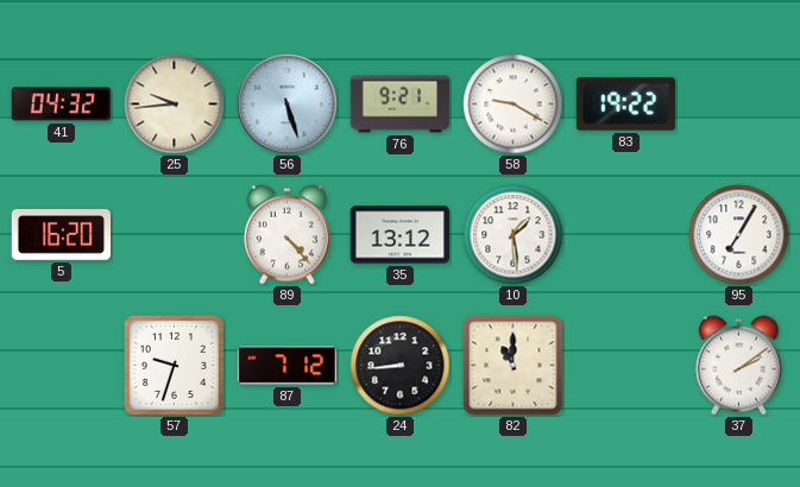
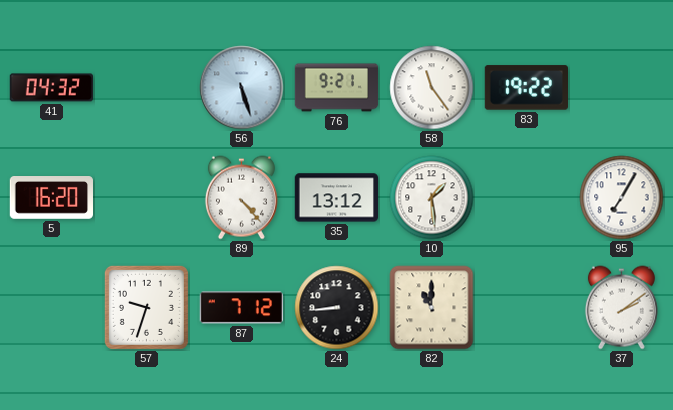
25: 9:44 -> none (175, 105)
58: 9:20 -> 11:24 (432, 88)
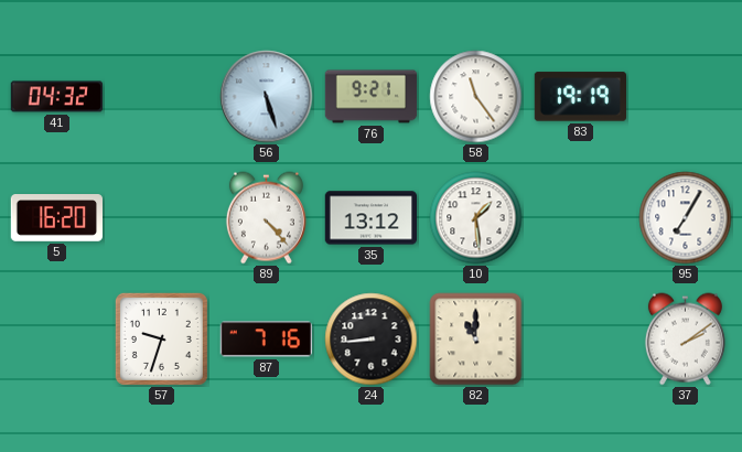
83: 19:22 -> 19:19 (580, 97)
87: 7:12 -> 7:16 (266, 340)
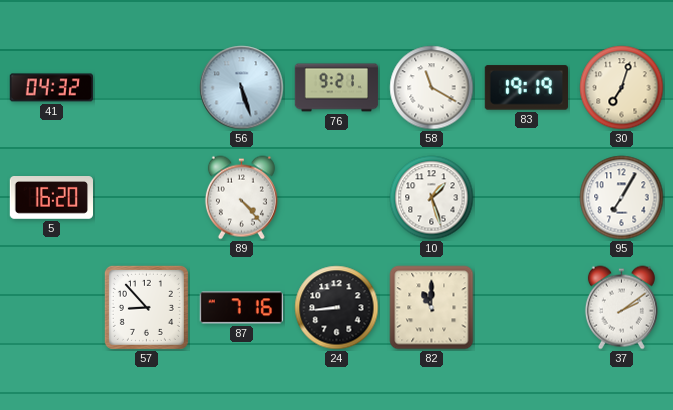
58: 11:24 -> 11:20 (432, 88)
30: none -> 7:03 (622, 88)
35: 13:12 -> none (372, 218)
10: 1:29 -> 1:27 (432, 198)
57: 9:33 -> 8:53 (146, 307)
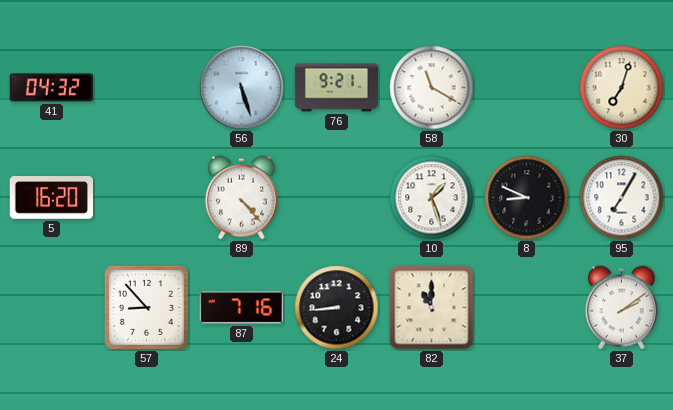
83: 19:19 -> none (526, 88)
8: none -> 8:49 (527, 198)
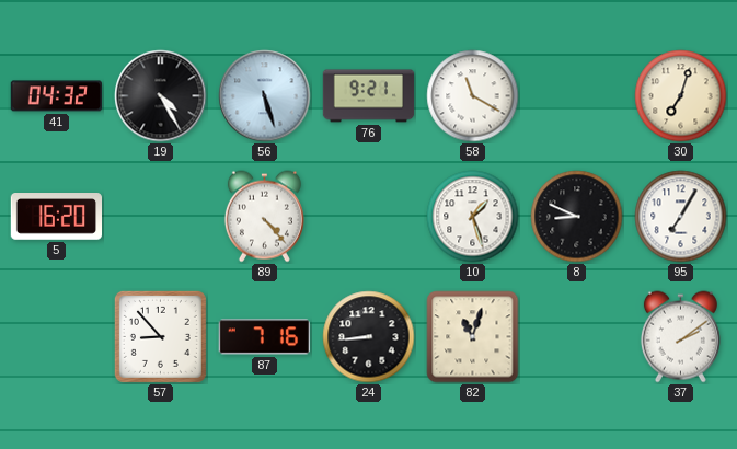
19: none -> 4:25 (161, 96)
82: 11:00 -> 11:03 (473, 337)
